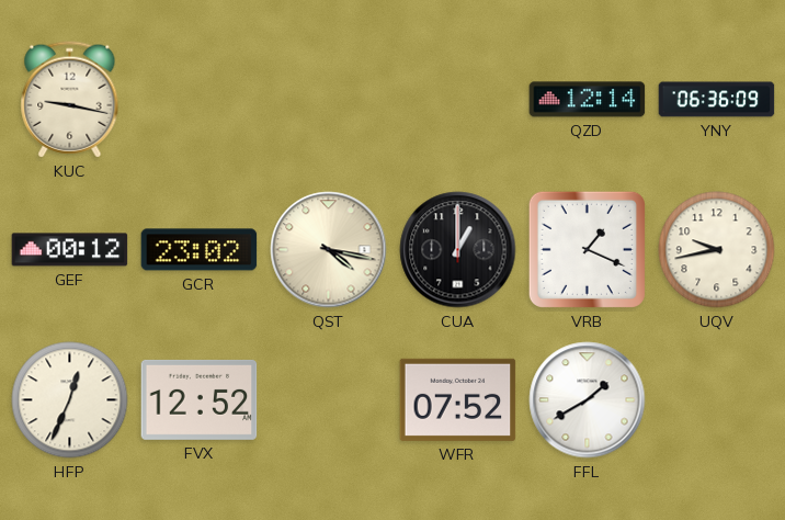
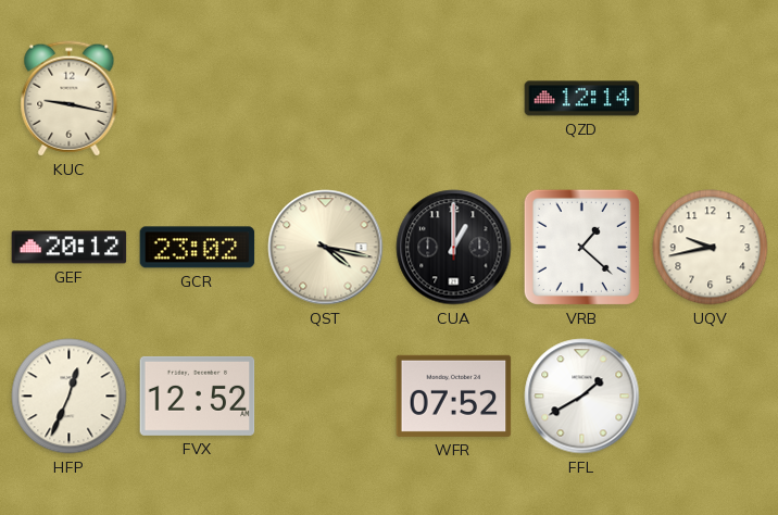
YNY: 06:36 -> none (717, 100)
GEF: 00:12 -> 20:12 (70, 248)
VRB: 1:19 -> 1:22 (581, 247)
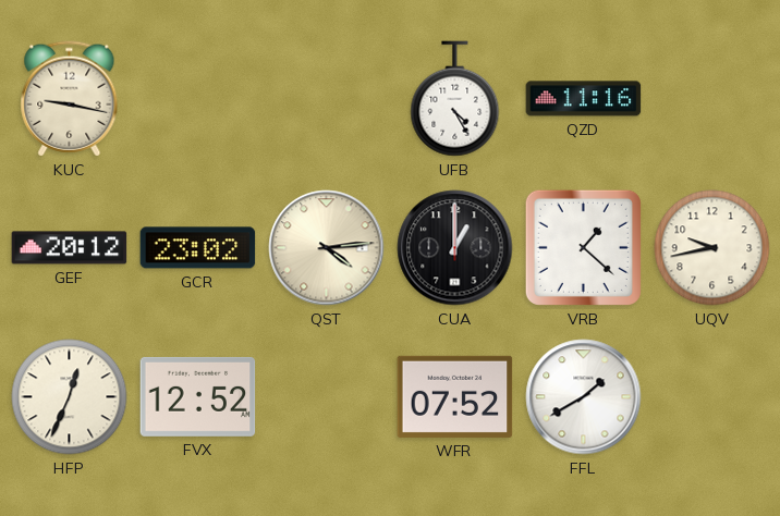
UFB: none -> 4:25 (455, 99)
QZD: 12:14 -> 11:16 (584, 99)
QST: 4:17 -> 4:14 (327, 248)
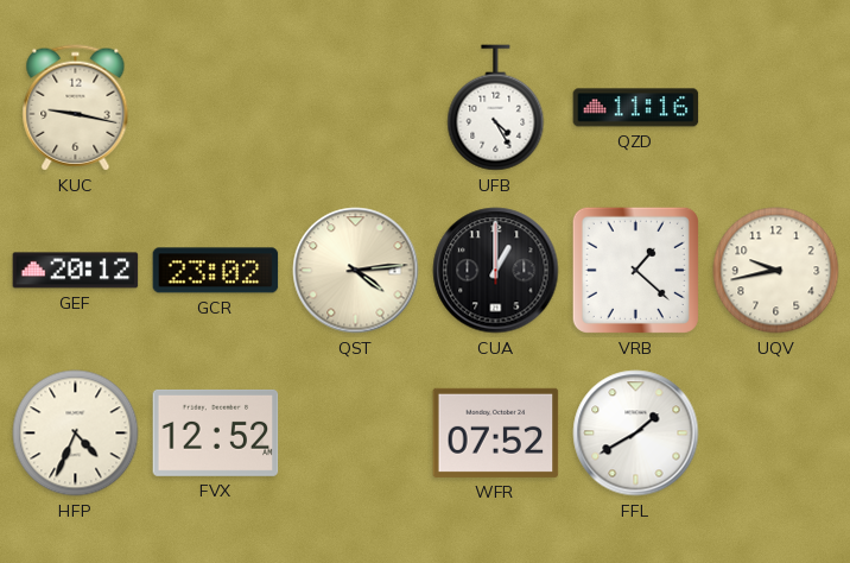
HFP: 12:34 -> 4:34 (76, 434)
